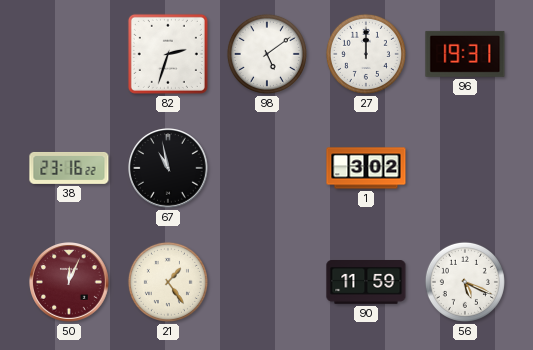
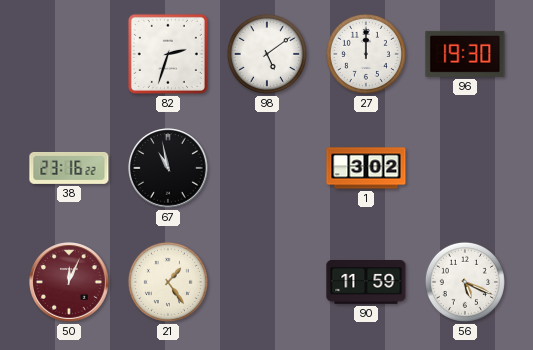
96: 19:31 -> 19:30 (465, 54)
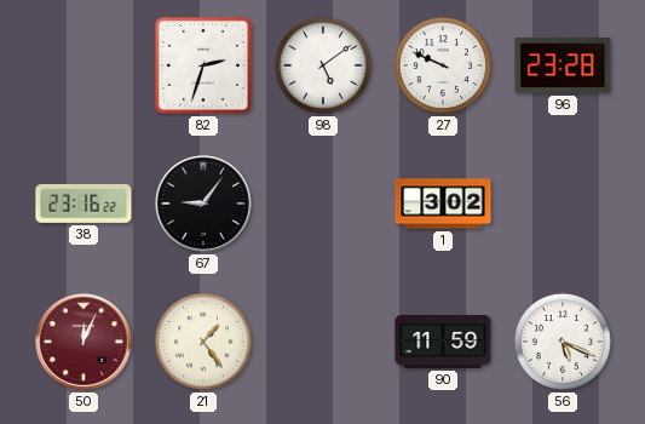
27: 12:00 -> 9:49 (443, 65)
96: 19:30 -> 23:28 (563, 65)
67: 10:58 -> 9:06 (205, 205)
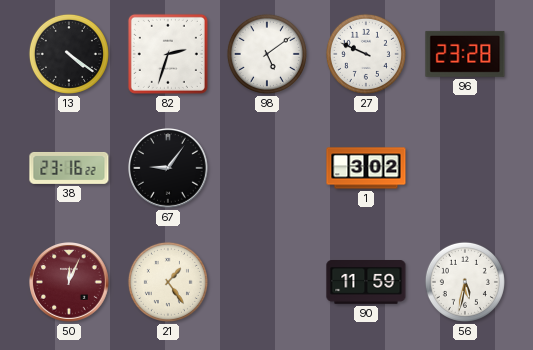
13: none -> 4:21 (69, 54)
56: 5:19 -> 5:32 (465, 282)
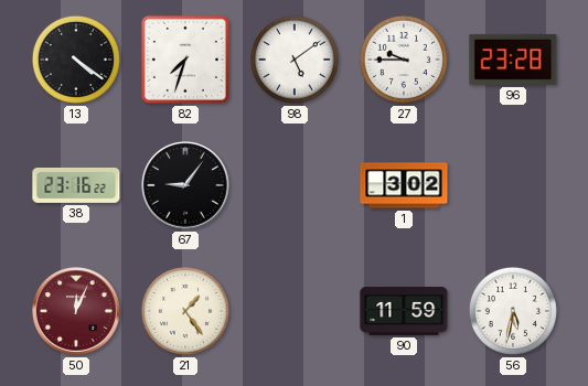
82: 2:33 -> 7:33 (185, 60)
27: 9:49 -> 9:45 (404, 60)
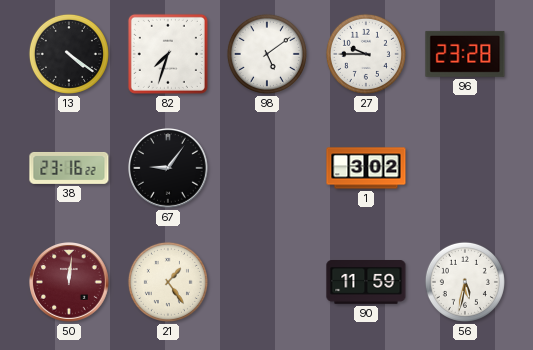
50: 12:04 -> 12:01 (70, 283)
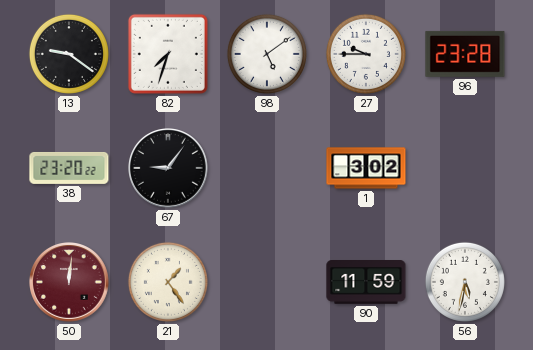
13: 4:21 -> 9:21 (69, 54)
38: 23:16 -> 23:20 (69, 168)
